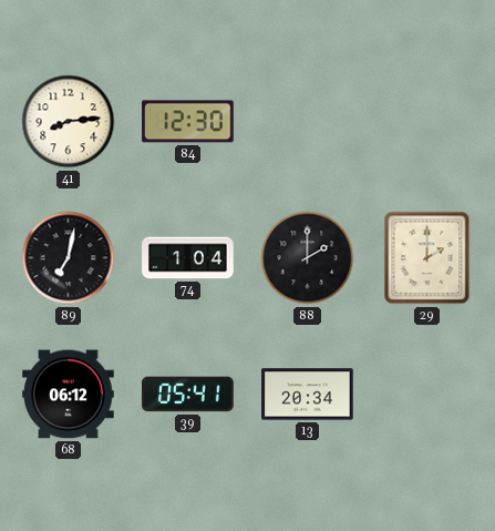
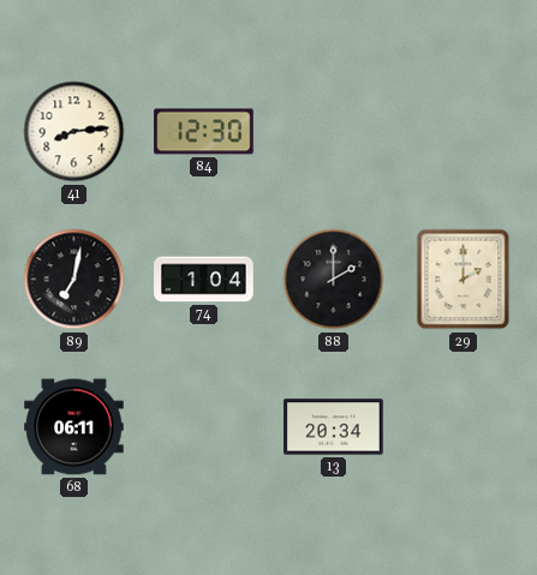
68: 06:12 -> 06:11 (74, 427)
39: 05:41 -> none (188, 395)
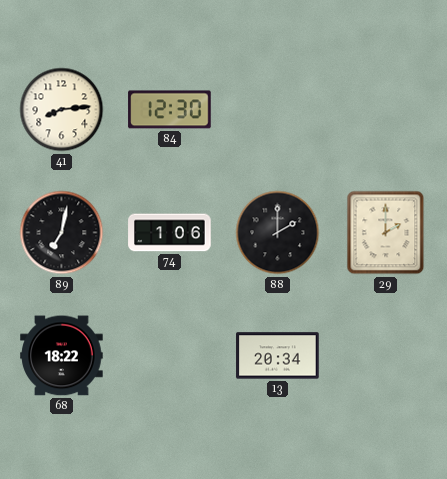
74: 1:04 -> 1:06 (170, 233)
68: 06:11 -> 18:22 (62, 356)
